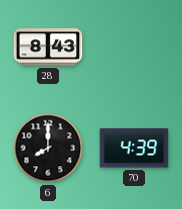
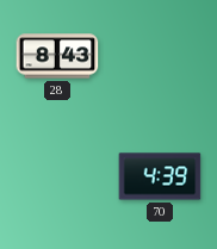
6: 8:00 -> none (48, 148)
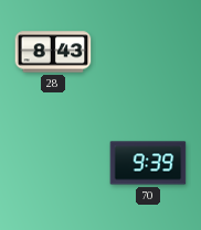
70: 4:39 -> 9:39 (148, 163)
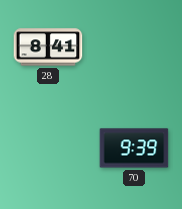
28: 8:43 -> 8:41 (48, 47)
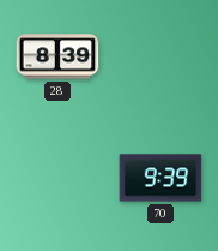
28: 8:41 -> 8:39 (57, 56)
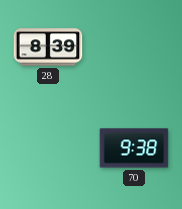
70: 9:39 -> 9:38 (134, 148)
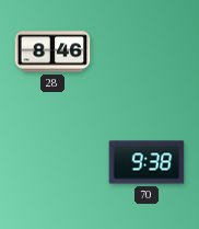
28: 8:39 -> 8:46 (52, 51)
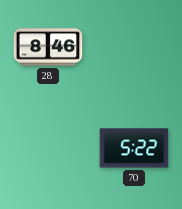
70: 9:38 -> 5:22 (134, 148)
